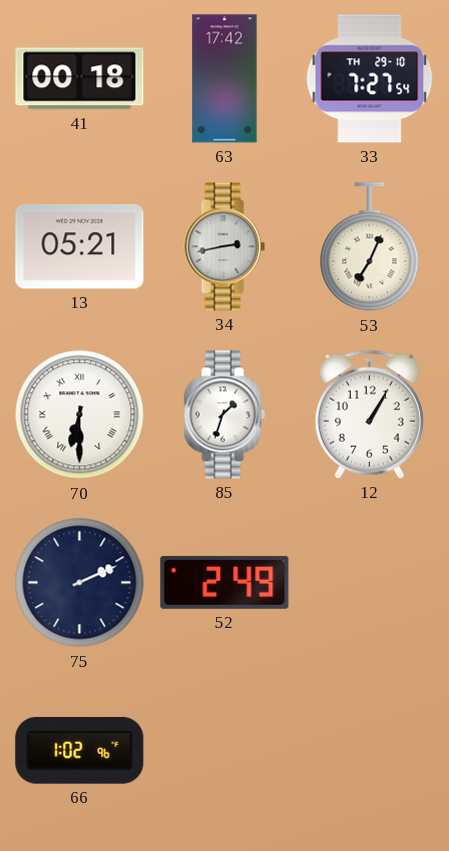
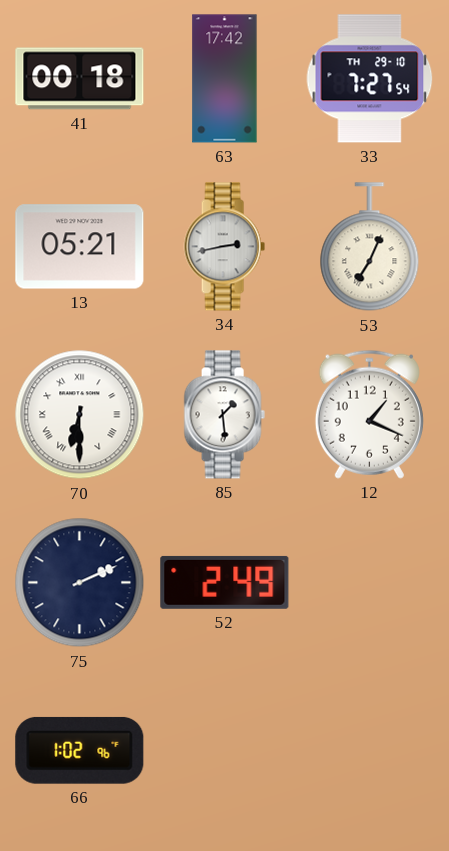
85: 1:33 -> 1:29 (224, 415)
12: 1:05 -> 1:19 (369, 414)
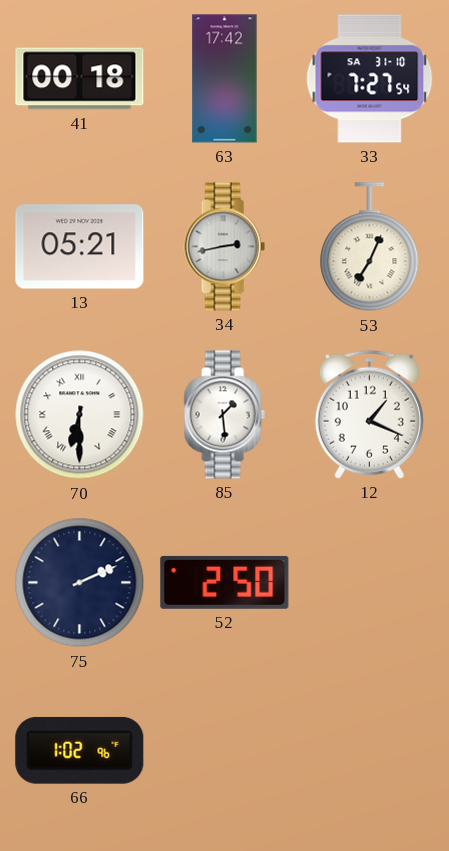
33 date: TH 29-10 -> SA 31-10 (370, 79)
52: 2:49 -> 2:50 (225, 582)
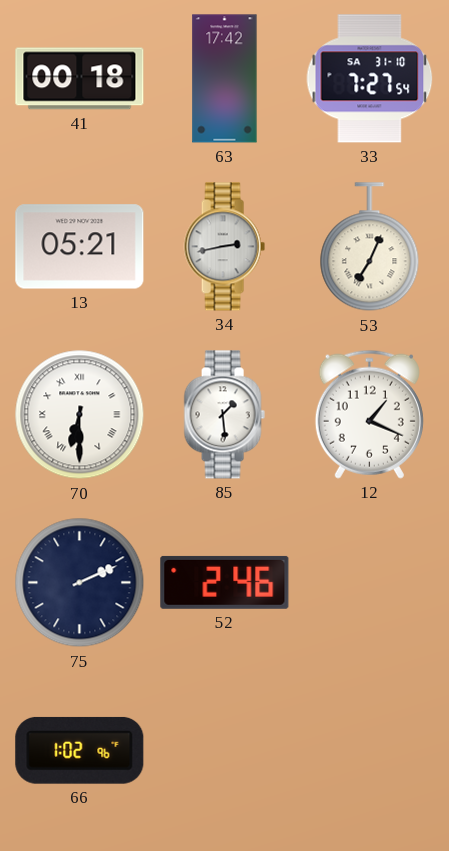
52: 2:50 -> 2:46 (225, 582)
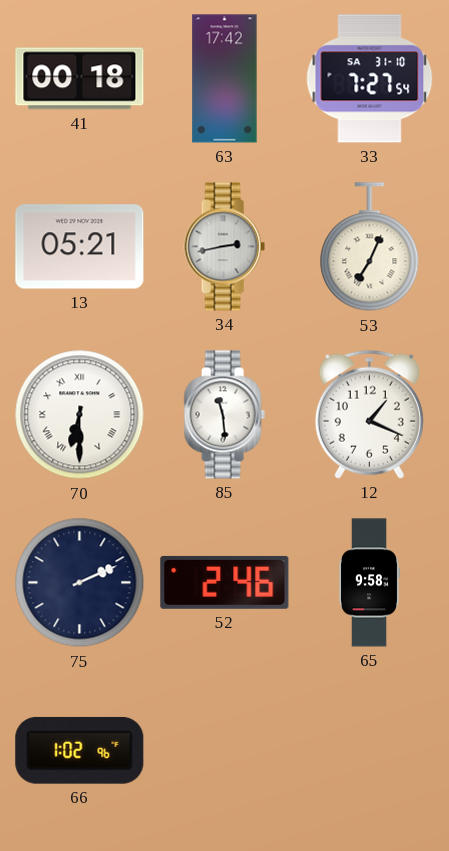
85: 1:29 -> 11:29 (224, 415)
65: none -> 9:58 (369, 583)
